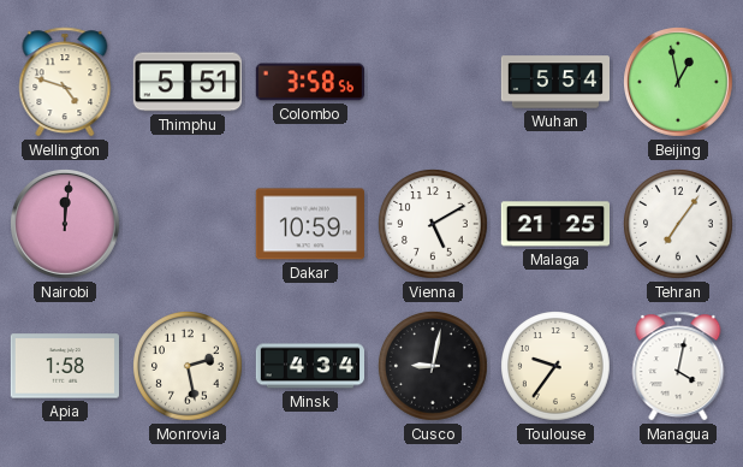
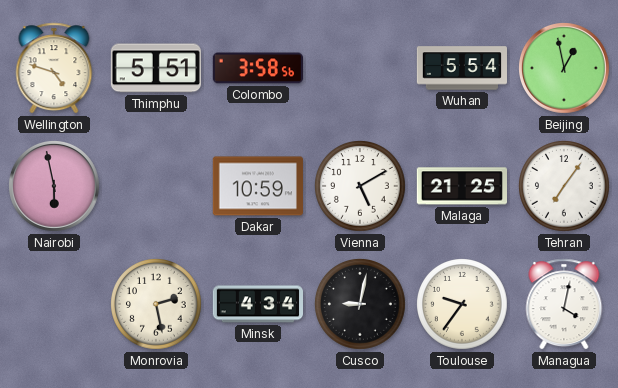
Nairobi: 12:01 -> 5:58 (55, 187)
Apia: 1:58 -> none (65, 366)
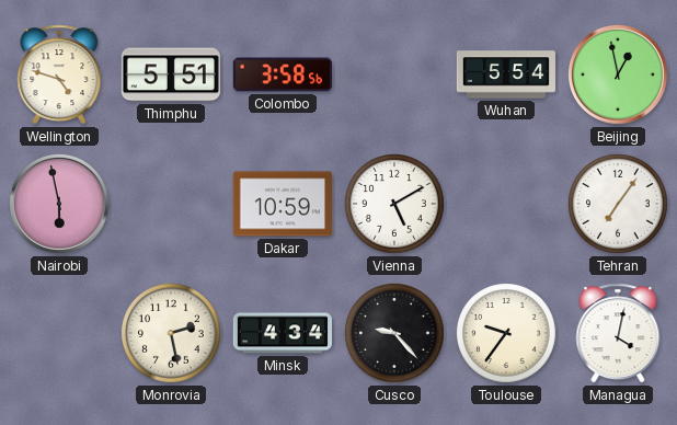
Malaga: 21:25 -> none (461, 186)
Cusco: 9:02 -> 9:23 (395, 334)
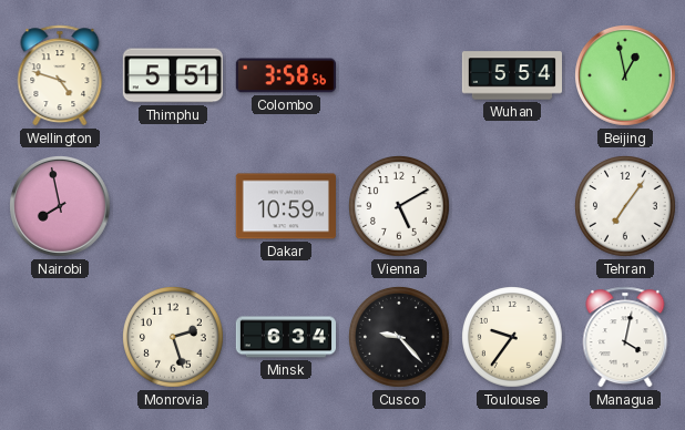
Nairobi: 5:58 -> 7:58 (61, 207)
Monrovia: 2:28 -> 2:27 (174, 338)
Minsk: 4:34 -> 6:34 (285, 337)
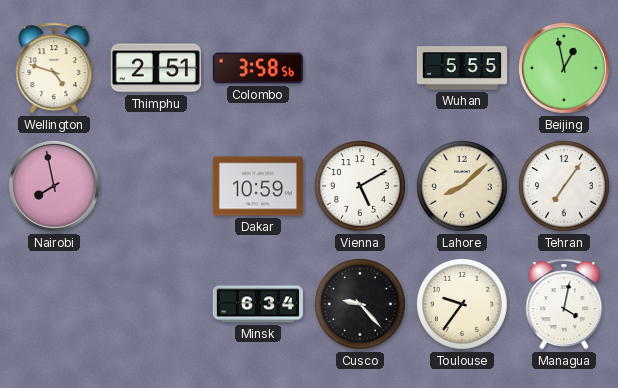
Thimphu: 5:51 -> 2:51 (156, 68)
Wuhan: 5:54 -> 5:55 (461, 68)
Lahore: none -> 8:08 (463, 187)
Monrovia: 2:27 -> none (174, 338)
